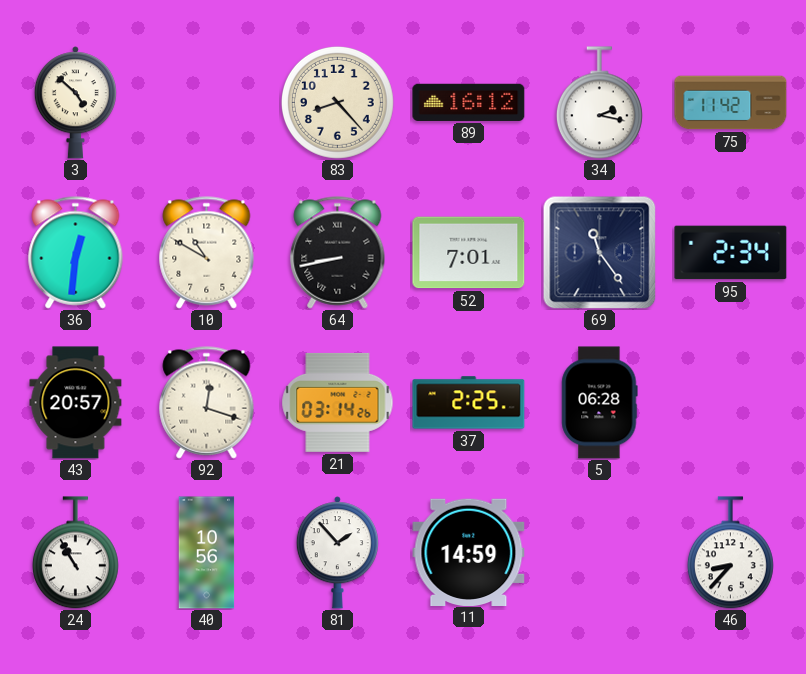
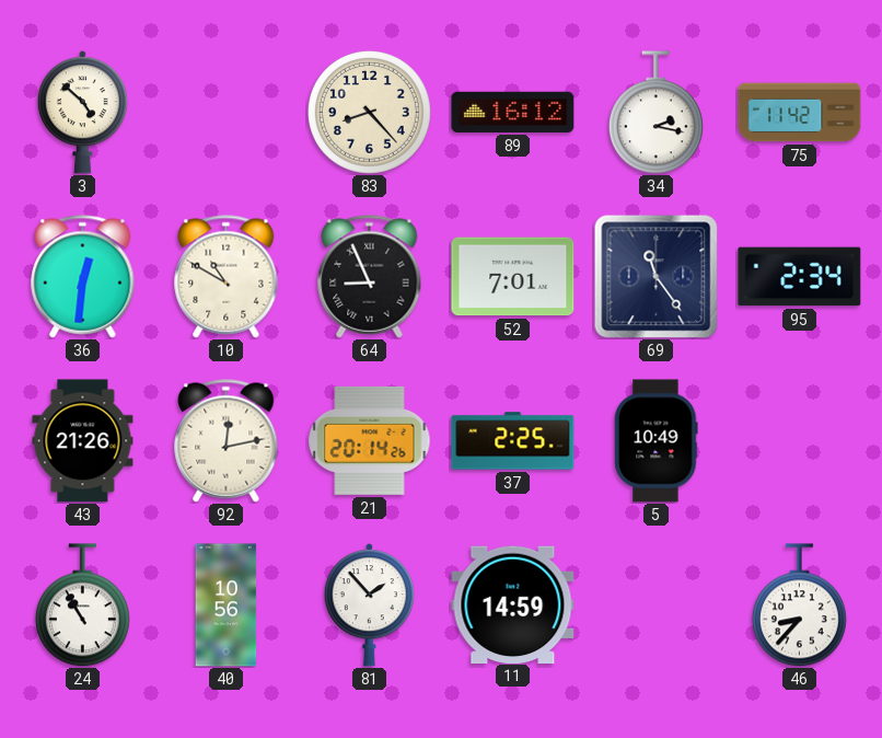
64: 8:43 -> 8:56 (370, 277)
43: 20:57 -> 21:26 (83, 441)
92: 12:18 -> 12:13 (227, 441)
21: 03:14 -> 20:14 (370, 440)
5: 06:28 -> 10:49 (657, 441)
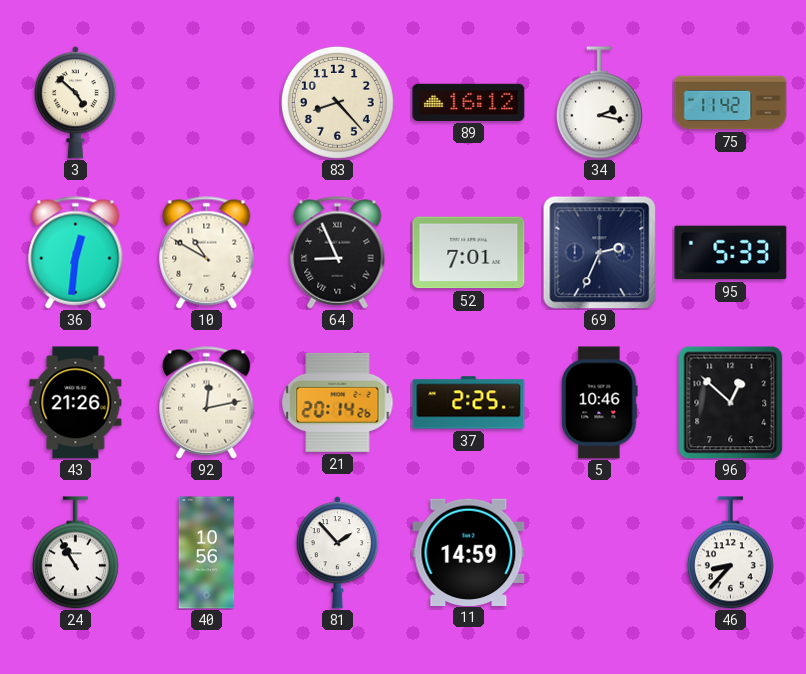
69: 11:24 -> 2:34 (599, 252)
95: 2:34 -> 5:33 (731, 253)
5: 10:49 -> 10:46 (600, 403)
96: none -> 12:52 (731, 402)
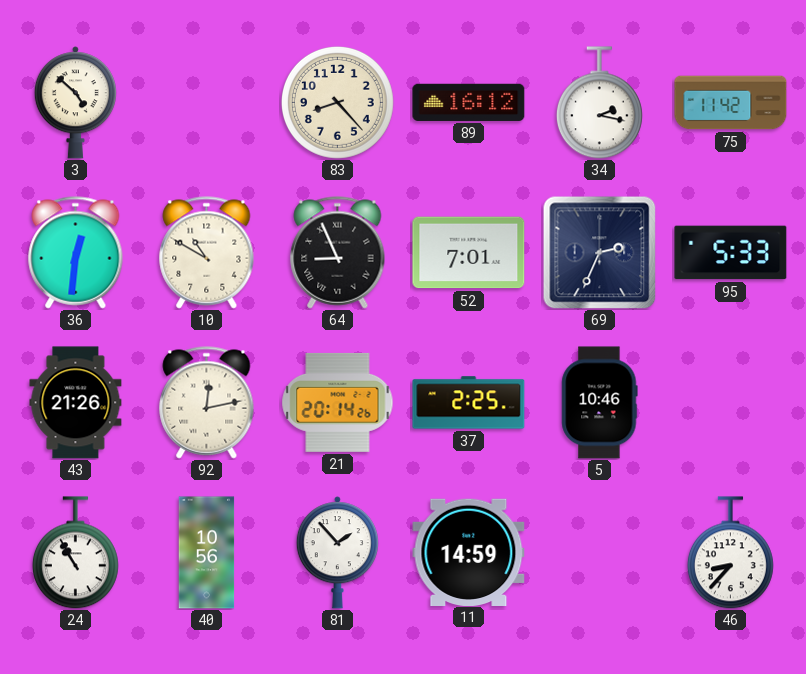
96: 12:52 -> none (731, 402)
